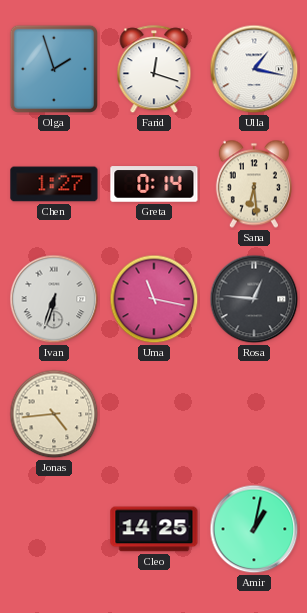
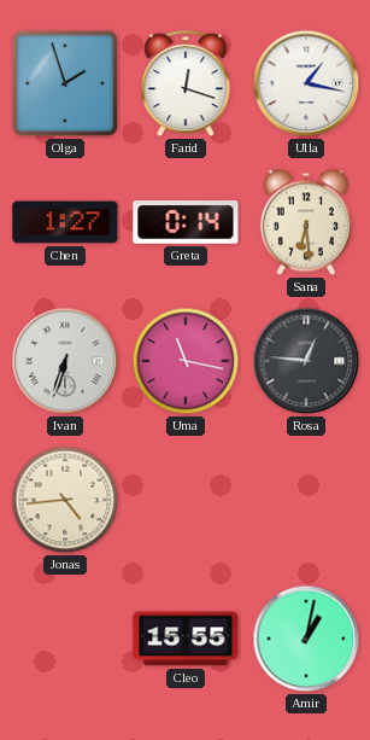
Cleo: 14:25 -> 15:55 (186, 639)
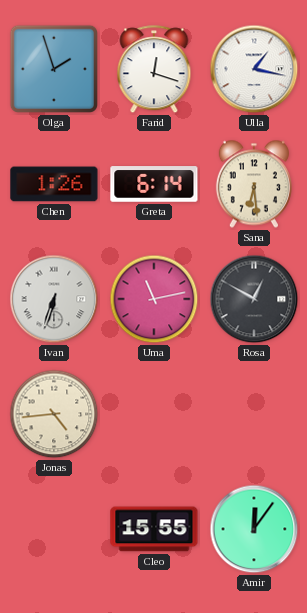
Chen: 1:27 -> 1:26 (54, 184)
Greta: 0:14 -> 6:14 (154, 184)
Uma: 11:17 -> 11:13 (154, 299)
Rosa: 12:46 -> 12:50 (254, 299)
Amir: 1:02 -> 12:06 (254, 529)
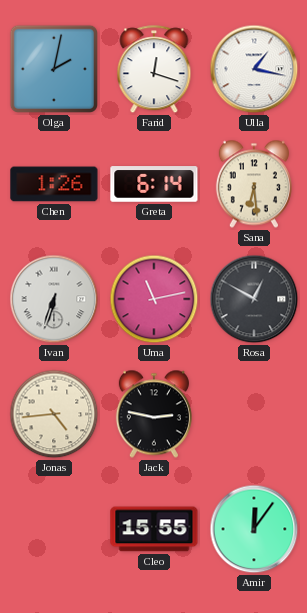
Olga: 1:57 -> 2:02 (54, 69)
Jack: none -> 2:47 (154, 414)
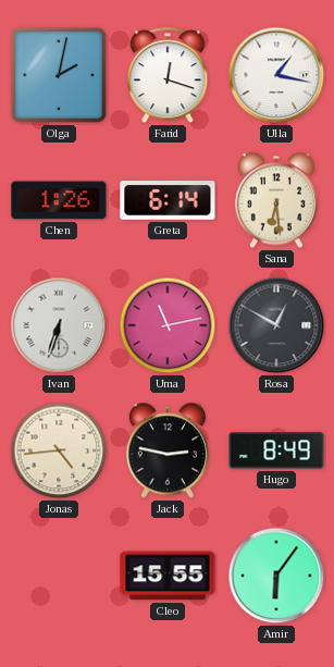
Hugo: none -> 8:49 (276, 450)
Amir: 12:06 -> 6:06 (276, 576)
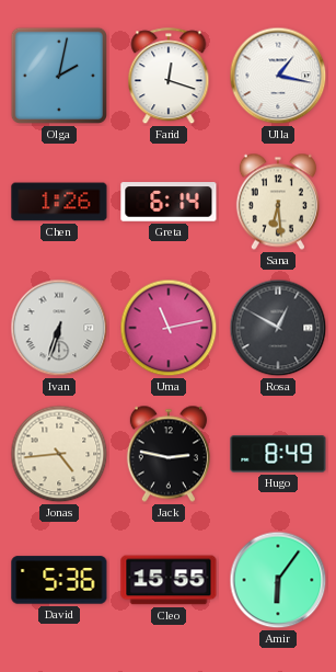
David: none -> 5:36 (59, 580)
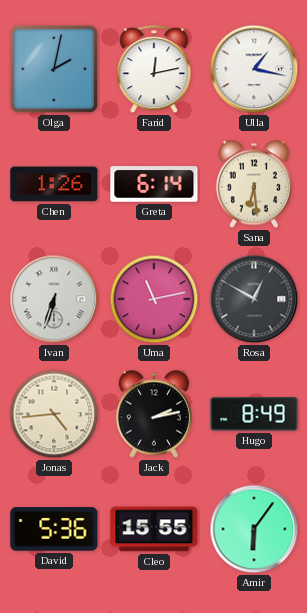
Farid: 12:18 -> 12:13 (154, 70)
Jack: 2:47 -> 2:13 (154, 414)
